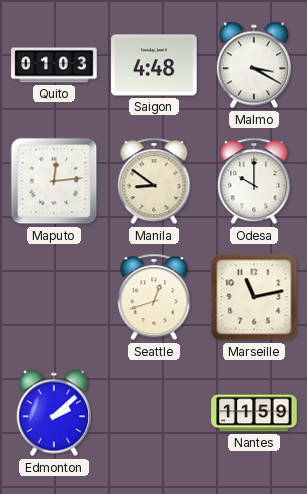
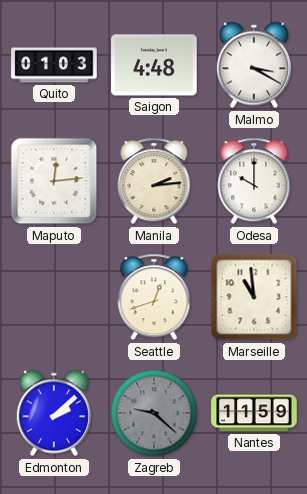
Manila: 8:51 -> 2:14 (154, 181)
Marseille: 11:13 -> 10:59 (254, 297)
Zagreb: none -> 9:22 (154, 413)
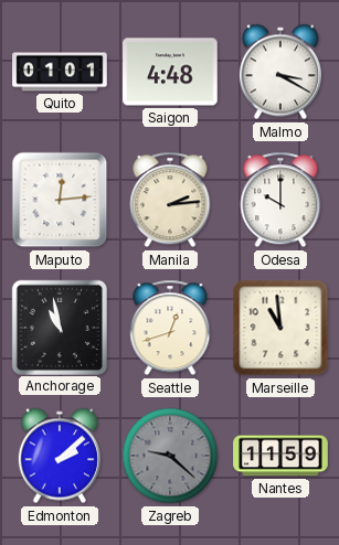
Quito: 01:03 -> 01:01 (60, 72)
Anchorage: none -> 10:58 (59, 327)
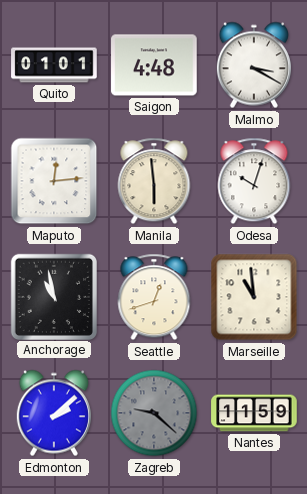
Manila: 2:14 -> 5:59 (154, 181)
Odesa: 10:00 -> 10:03 (254, 181)
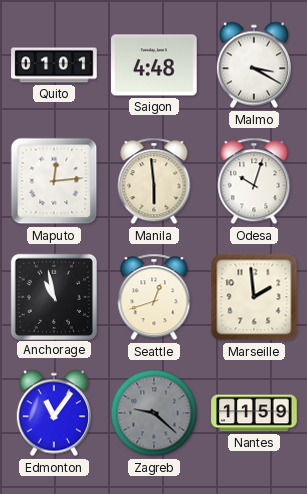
Marseille: 10:59 -> 1:59 (254, 297)
Edmonton: 2:08 -> 11:06 (54, 413)
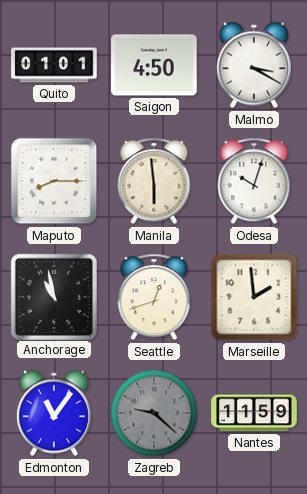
Saigon: 4:48 -> 4:50 (154, 65)
Maputo: 12:14 -> 8:15 (54, 181)
